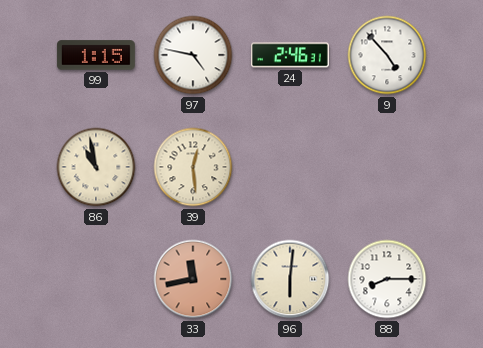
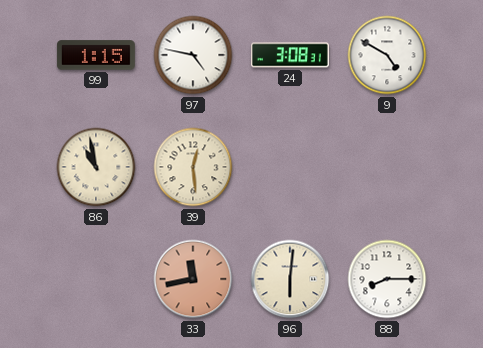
24: 2:46 -> 3:08 (290, 55)
9: 4:53 -> 4:50 (387, 55)
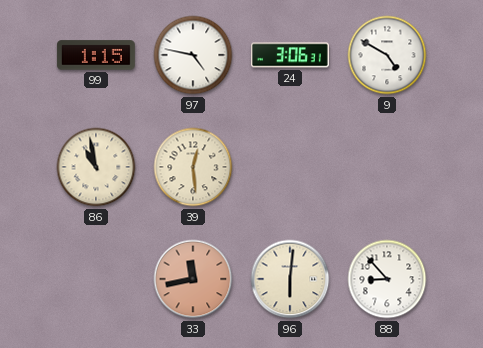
24: 3:08 -> 3:06 (290, 55)
88: 8:15 -> 8:53 (387, 279)
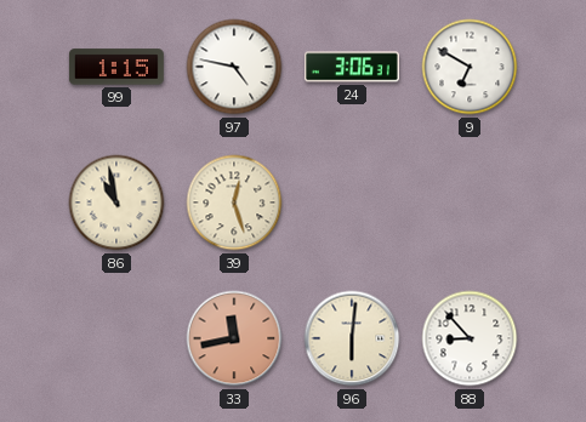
9: 4:50 -> 6:50 (470, 67)
39: 12:29 -> 12:27 (234, 203)
